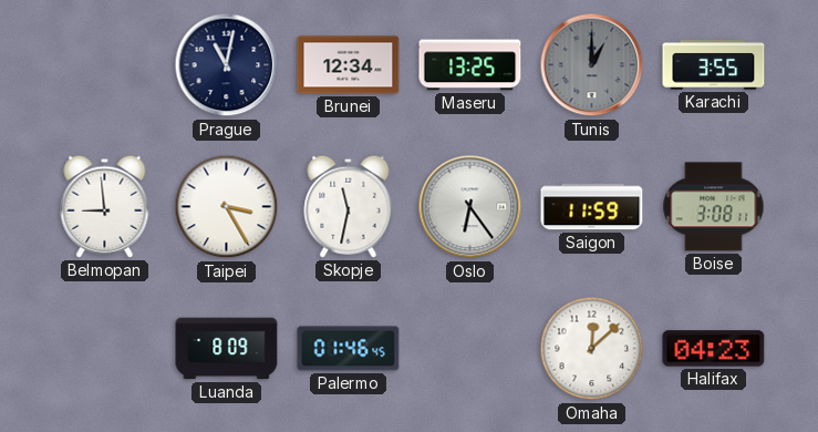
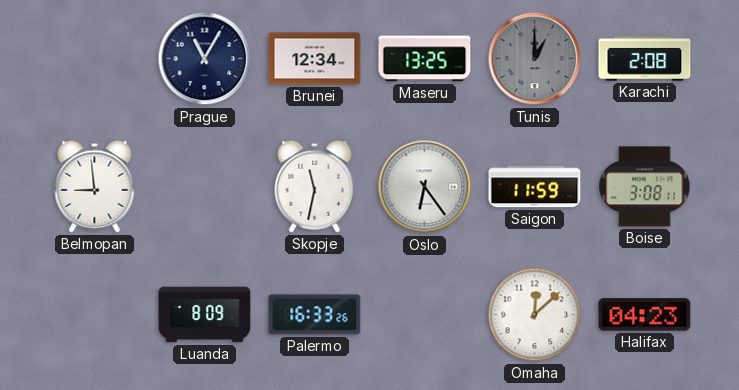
Prague: 11:02 -> 11:05 (205, 59)
Karachi: 3:55 -> 2:08 (645, 59)
Taipei: 3:25 -> none (227, 207)
Palermo: 01:46 -> 16:33 (315, 315)
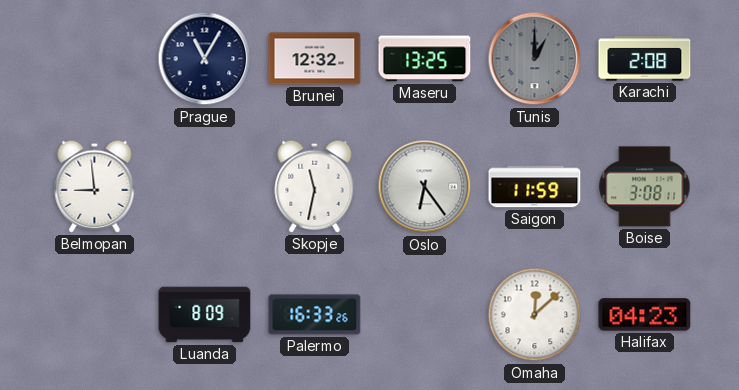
Brunei: 12:34 -> 12:32 (315, 59)
